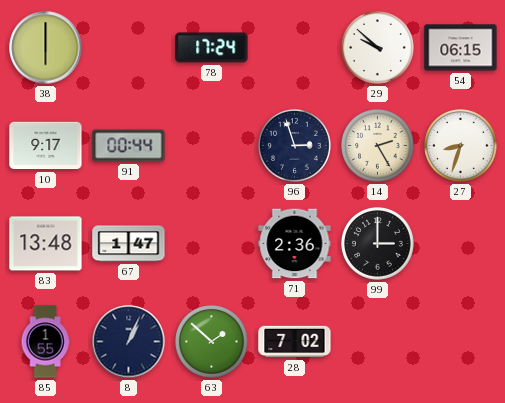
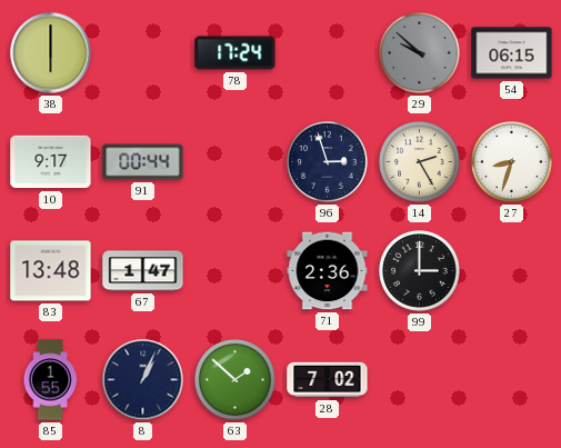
29 dial: white -> grey (420, 53)
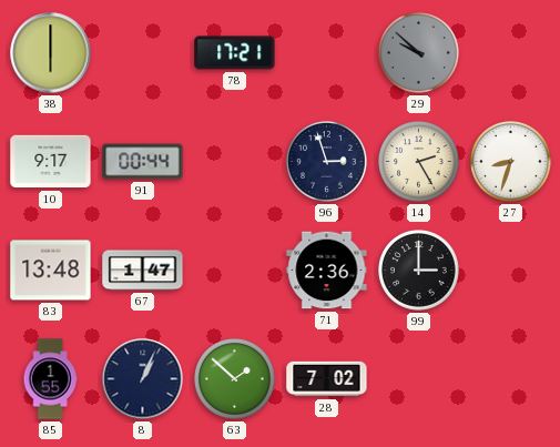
78: 17:24 -> 17:21 (235, 53)
54: 06:15 -> none (512, 53)
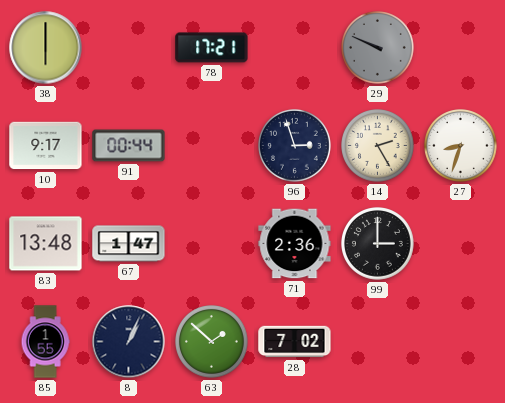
29: 9:52 -> 9:49 (378, 48)
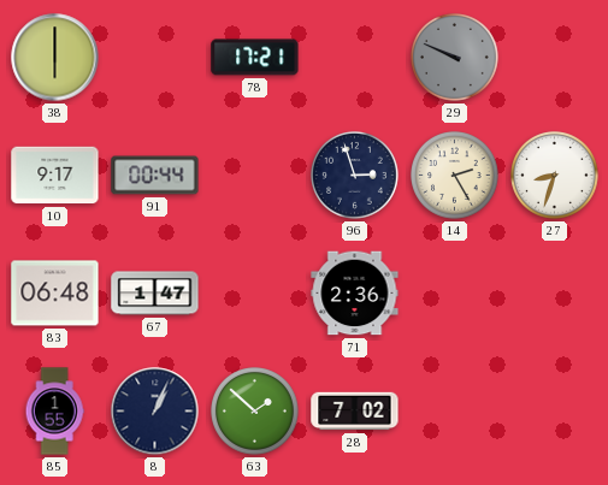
83: 13:48 -> 06:48 (55, 294)
99: 3:00 -> none (378, 244)
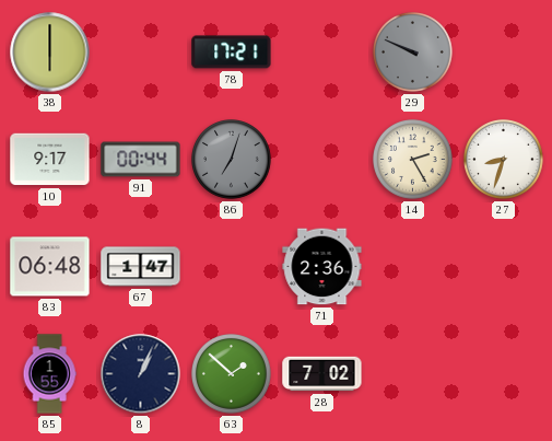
86: none -> 7:03 (232, 160)
96: 2:57 -> none (355, 176)
